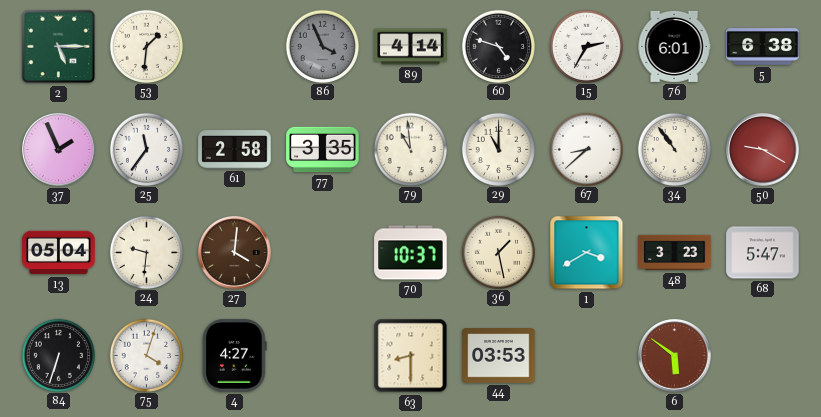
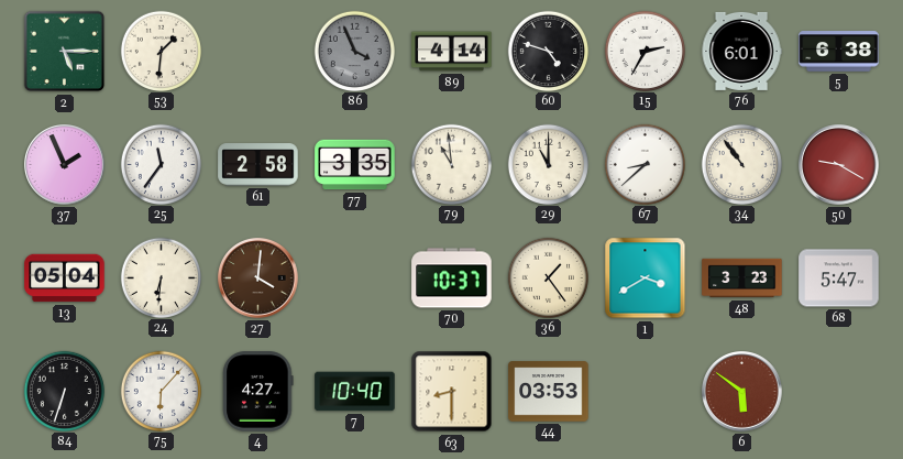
24: 9:31 -> 6:31 (161, 277)
36: 1:28 -> 1:24 (548, 277)
75: 4:03 -> 6:07 (161, 391)
7: none -> 10:40 (355, 392)
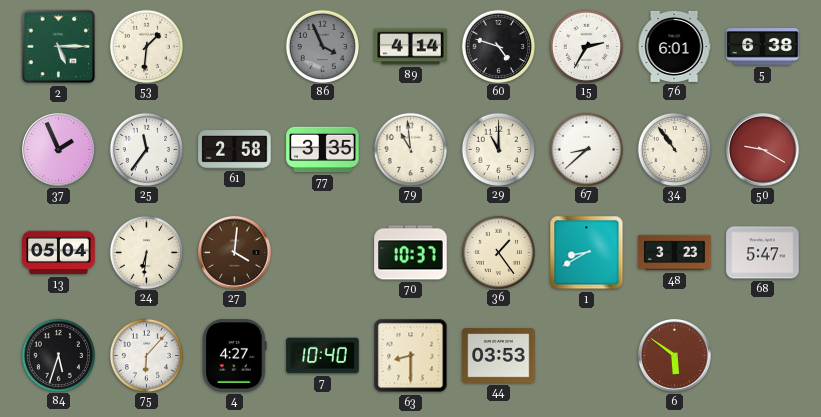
1: 3:40 -> 8:40 (587, 253)
84: 6:33 -> 5:33 (58, 355)
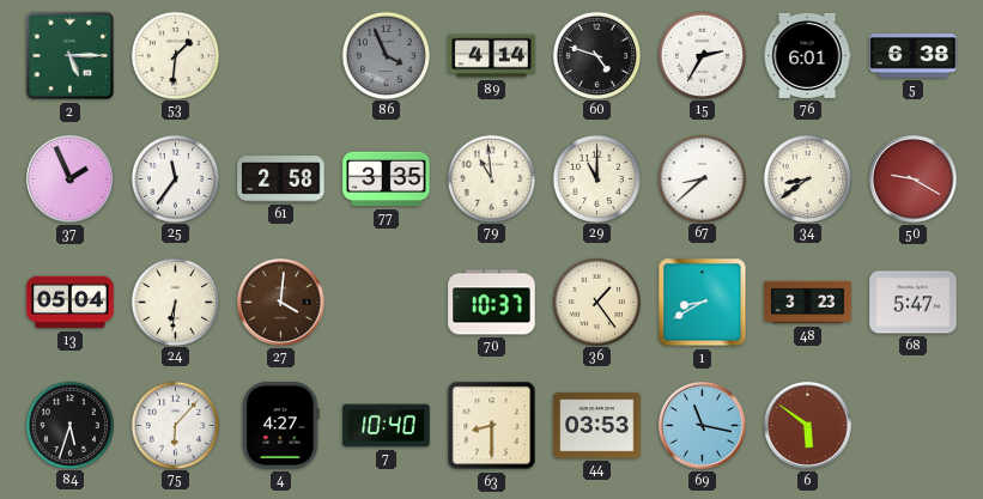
34: 10:54 -> 8:39 (807, 178)
69: none -> 11:17 (703, 426)
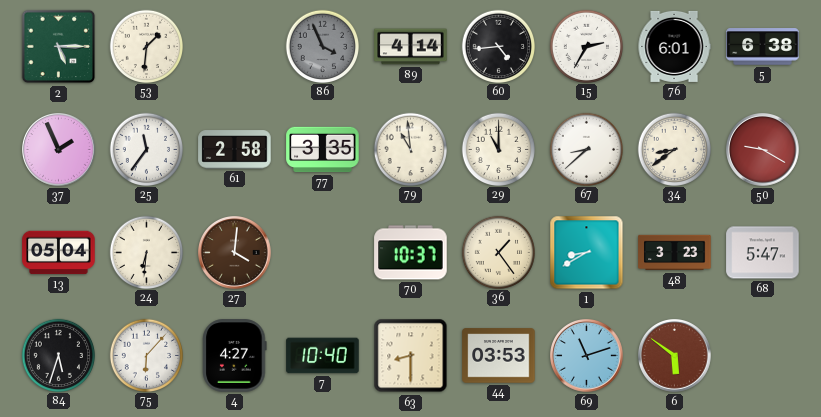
60: 4:48 -> 4:44 (498, 46)
69: 11:17 -> 11:12 (587, 356)
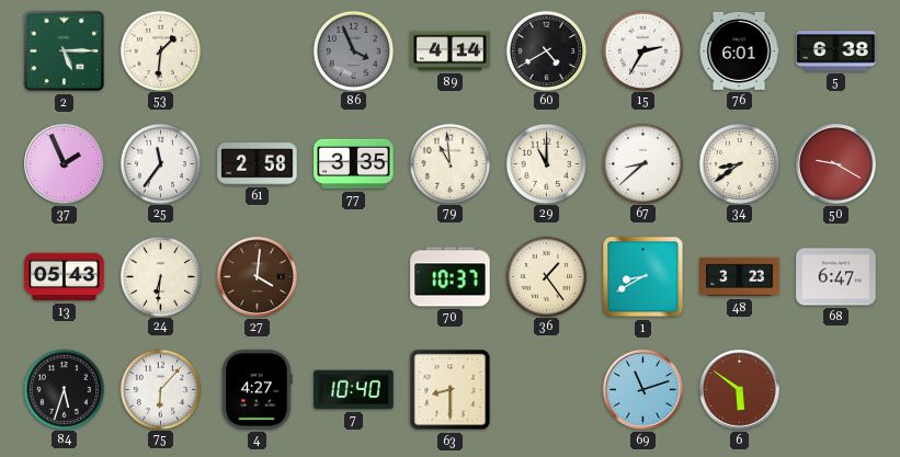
60: 4:44 -> 4:40 (546, 50)
13: 05:04 -> 05:43 (65, 277)
68: 5:47 -> 6:47 (836, 277)
44: 03:53 -> none (499, 356)
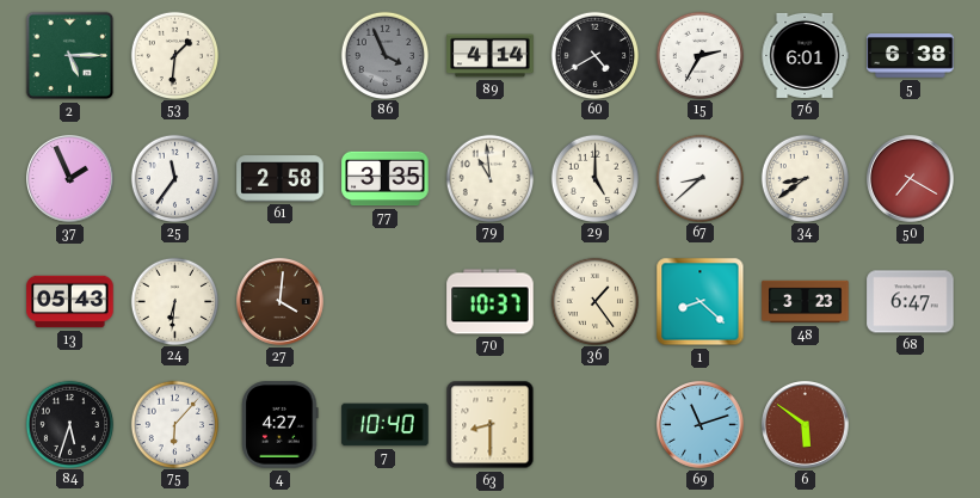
29: 11:00 -> 5:00 (594, 178)
50: 9:20 -> 7:20 (911, 179)
1: 8:40 -> 8:22 (701, 302)
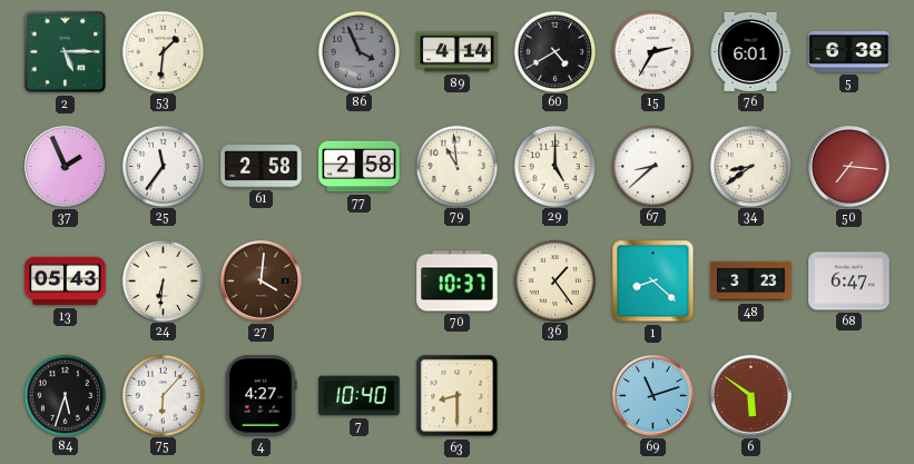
77: 3:35 -> 2:58 (360, 167)
50: 7:20 -> 7:16 (849, 167)
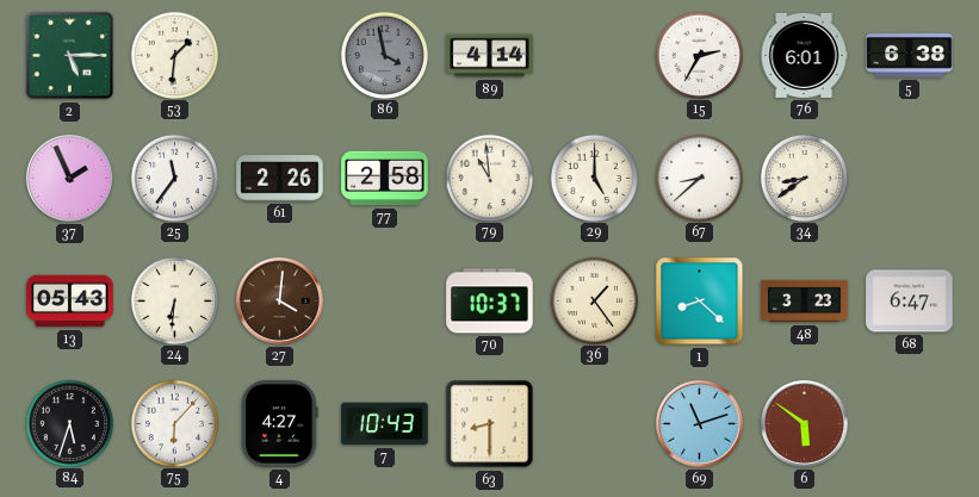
86: 3:56 -> 3:58 (384, 55)
60: 4:40 -> none (554, 51)
61: 2:58 -> 2:26 (280, 179)
50: 7:16 -> none (849, 167)
7: 10:40 -> 10:43 (385, 424)
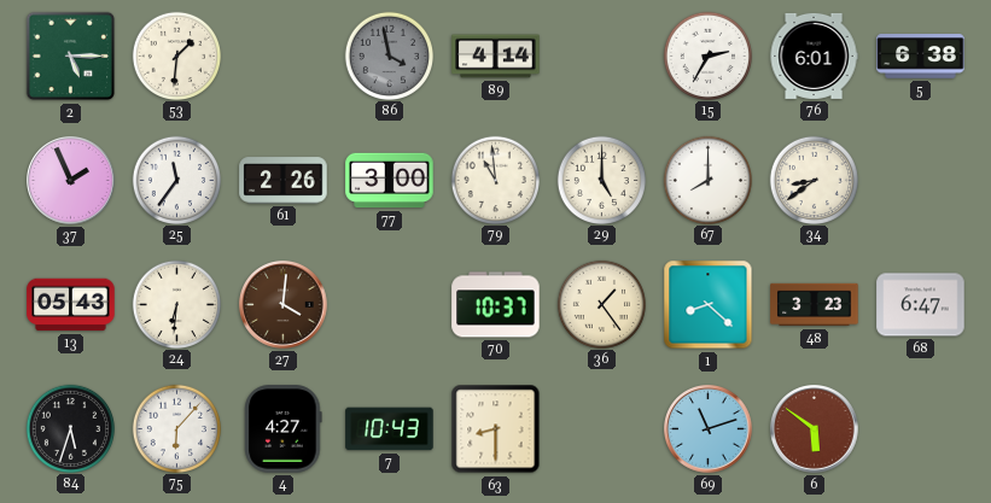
77: 2:58 -> 3:00 (390, 181)
67: 8:38 -> 8:00 (707, 180)
